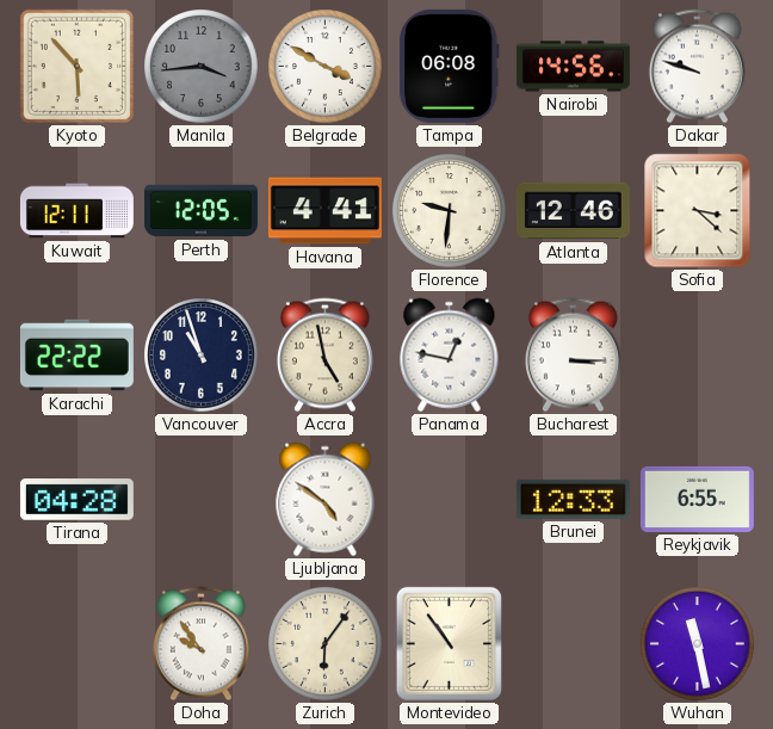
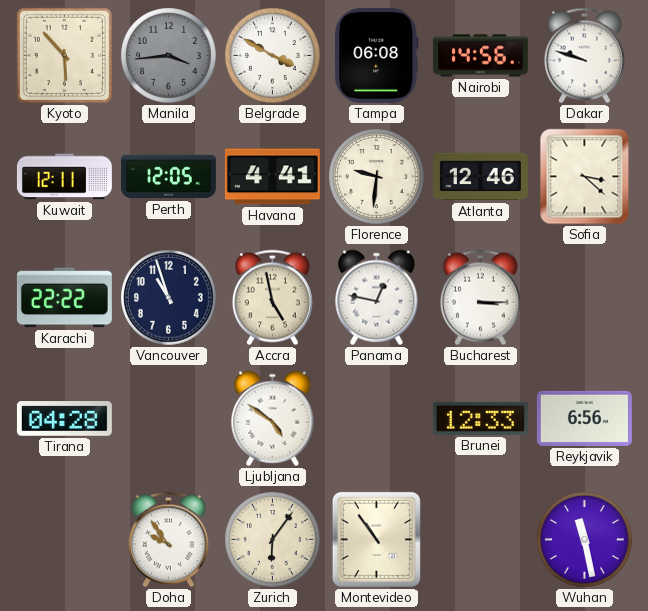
Reykjavik: 6:55 -> 6:56 (584, 418)
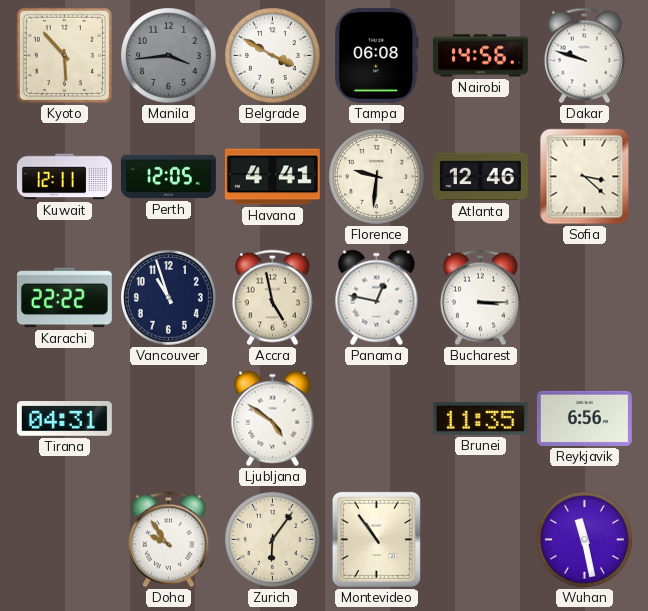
Tirana: 04:28 -> 04:31 (64, 419)
Brunei: 12:33 -> 11:35 (480, 418)
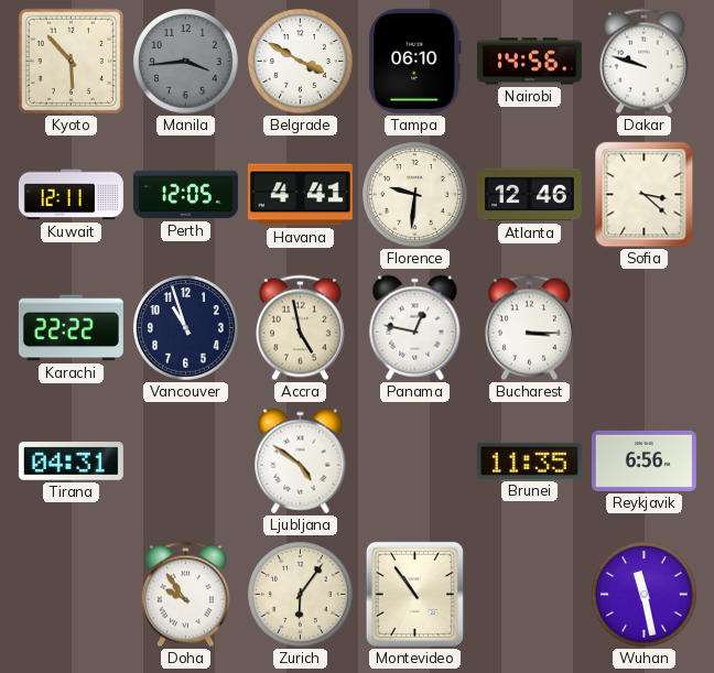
Tampa: 06:08 -> 06:10 (415, 61)
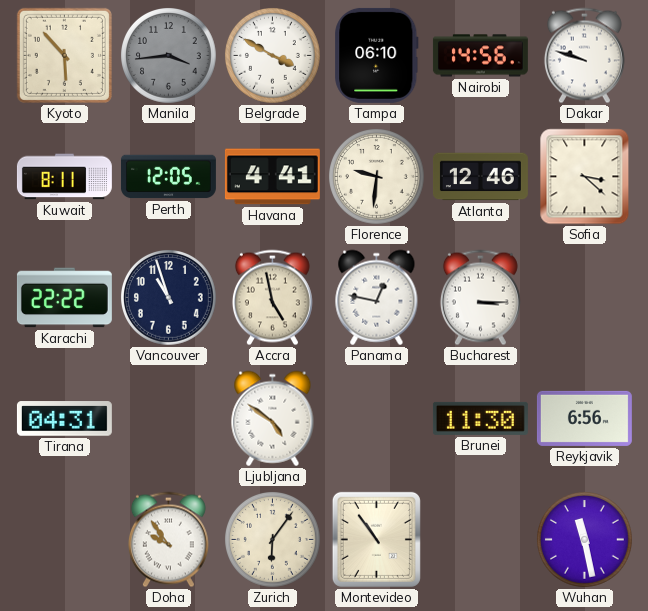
Kuwait: 12:11 -> 8:11 (64, 177)
Brunei: 11:35 -> 11:30 (480, 418)
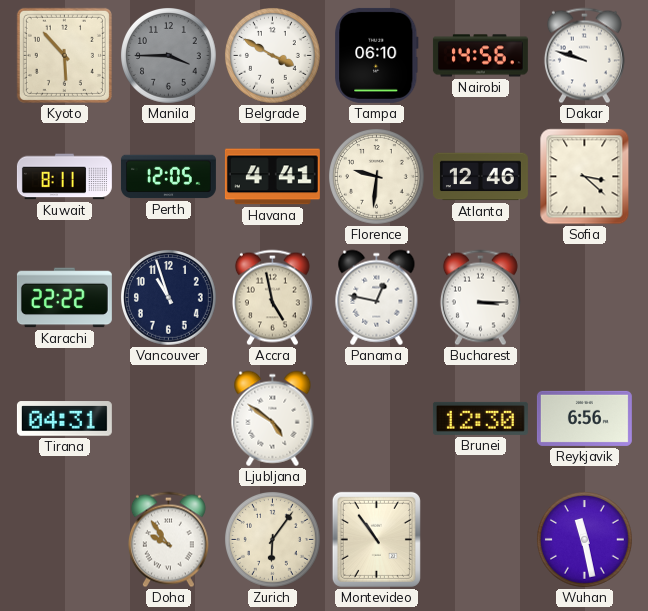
Manila: 3:44 -> 3:45 (169, 56)
Brunei: 11:30 -> 12:30 (480, 418)
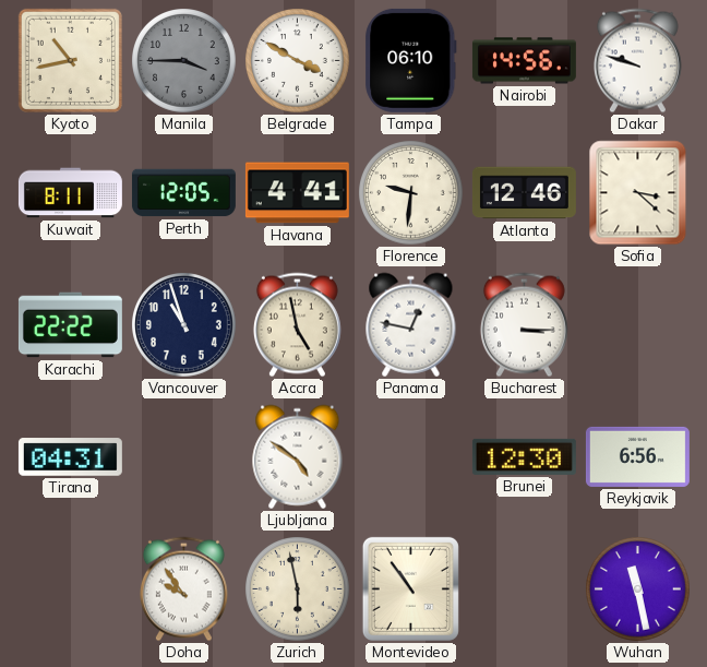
Kyoto: 5:53 -> 10:43 (70, 60)
Zurich: 6:06 -> 5:58 (298, 589)
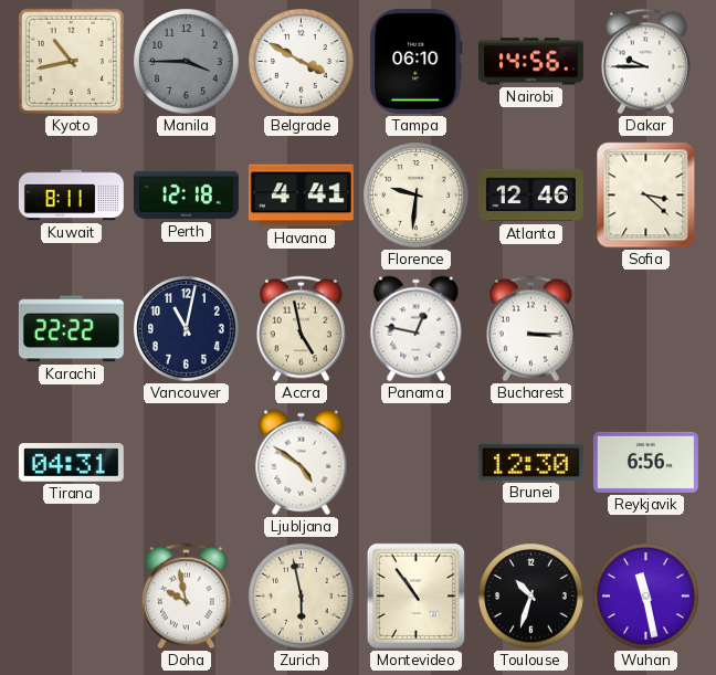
Dakar: 9:48 -> 9:45 (645, 62)
Perth: 12:05 -> 12:18 (186, 196)
Vancouver: 10:57 -> 11:02 (187, 329)
Doha: 9:54 -> 9:58 (186, 597)
Toulouse: none -> 10:33 (531, 597)
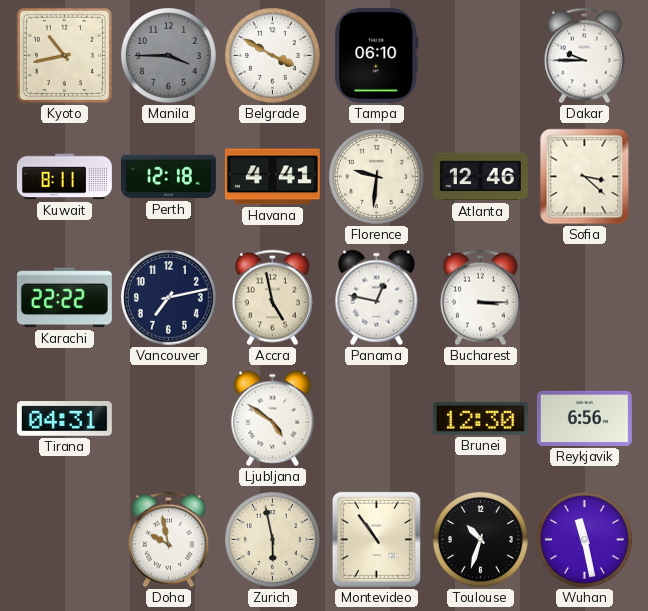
Nairobi: 14:56 -> none (530, 62)
Vancouver: 11:02 -> 7:13 (169, 298)
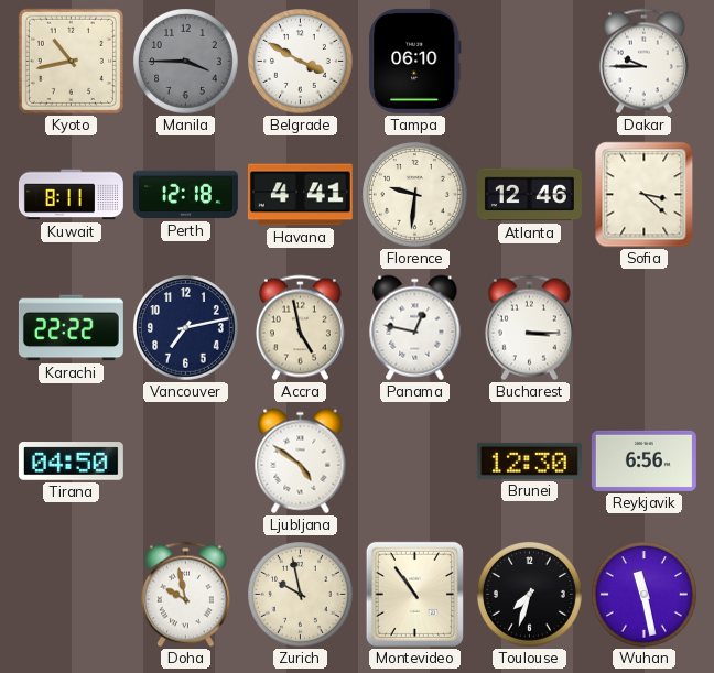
Tirana: 04:31 -> 04:50 (71, 462)
Zurich: 5:58 -> 9:58 (301, 595)
Toulouse: 10:33 -> 7:33 (530, 595)
